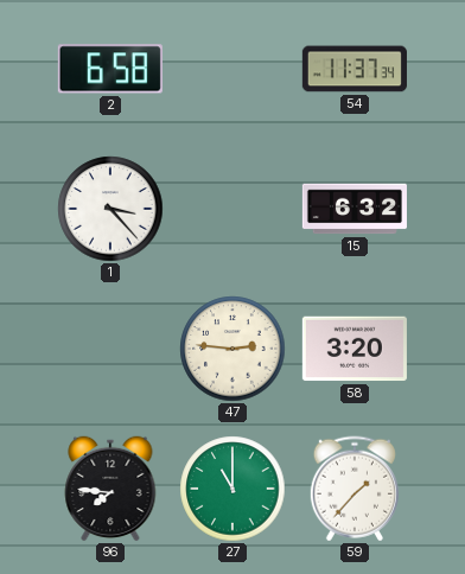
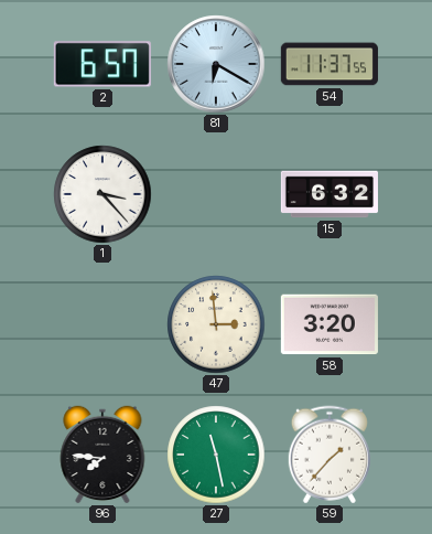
2: 6:58 -> 6:57 (102, 64)
81: none -> 6:20 (216, 64)
54: 11:37:34 -> 11:37:55 (330, 64)
47: 2:46 -> 2:59 (216, 324)
27: 11:00 -> 11:28 (216, 455)
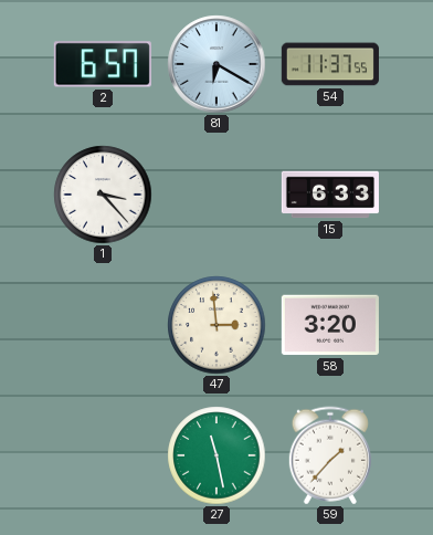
15: 6:32 -> 6:33 (330, 195)
96: 7:46 -> none (102, 455)
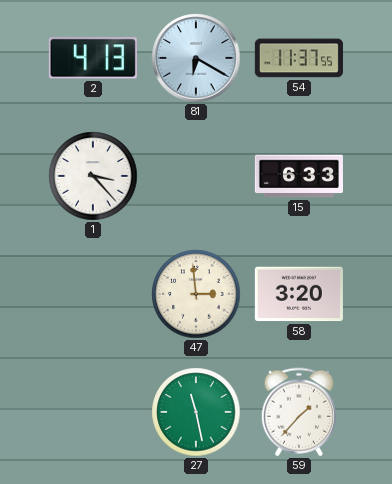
2: 6:57 -> 4:13 (93, 58)
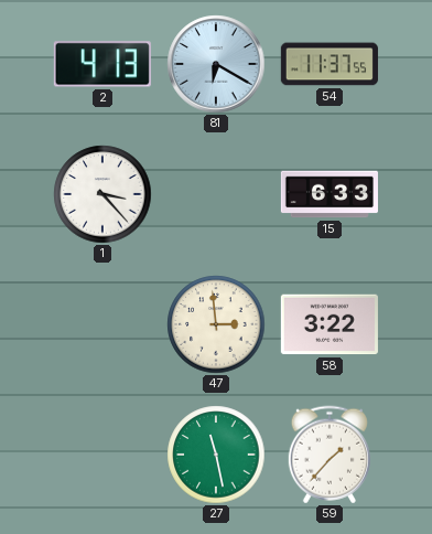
58: 3:20 -> 3:22 (330, 324)
